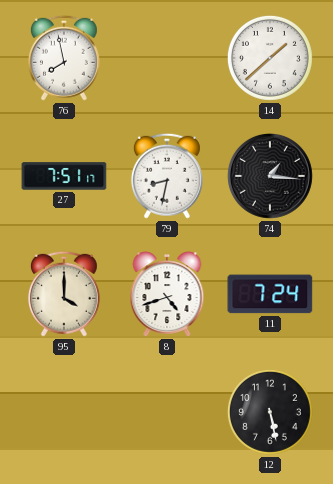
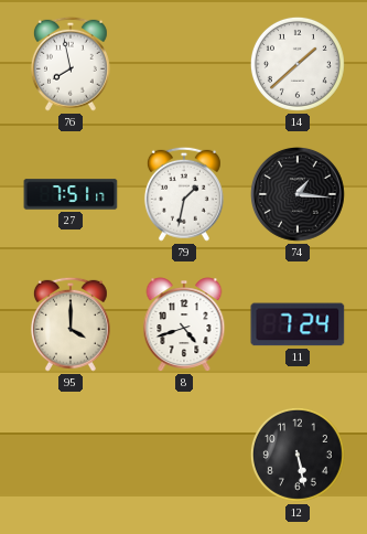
79: 8:32 -> 1:32 (184, 194)
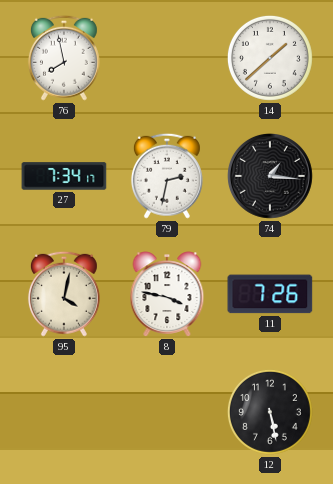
27: 7:51 -> 7:34 (64, 176)
79: 1:32 -> 2:32 (167, 176)
95: 4:00 -> 4:02 (64, 294)
8: 4:42 -> 3:47 (167, 294)
11: 7:24 -> 7:26 (270, 294)
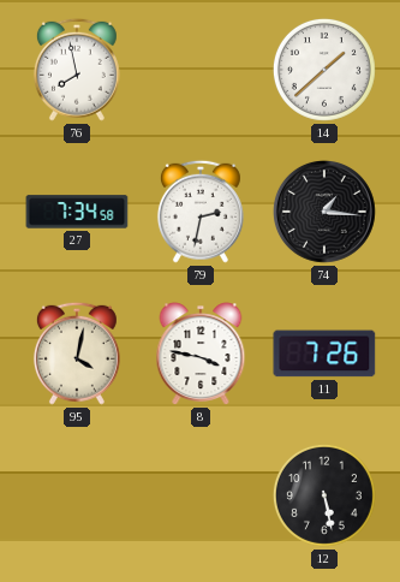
27: 7:34:17 -> 7:34:58 (77, 212)
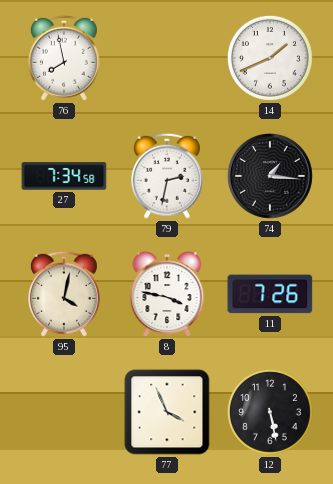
14: 1:38 -> 1:41 (270, 58)
77: none -> 3:56 (167, 412)
